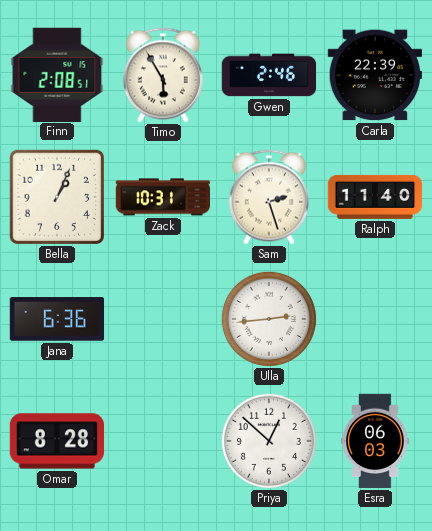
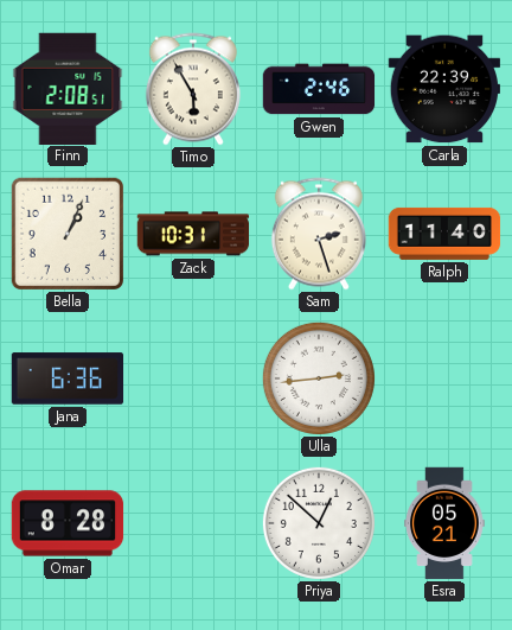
Esra: 06:03 -> 05:21 (444, 523)
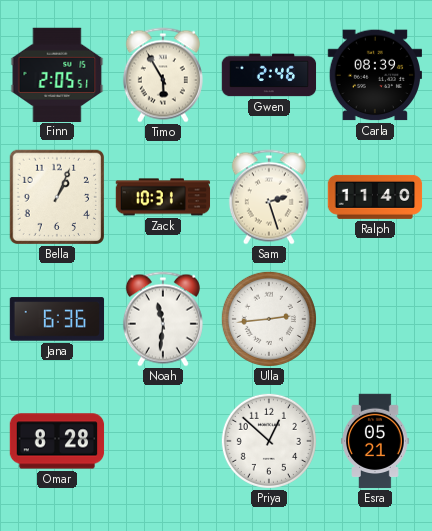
Finn: 2:08 -> 2:05 (57, 74)
Carla: 22:39 -> 08:39 (374, 75)
Noah: none -> 11:31 (163, 319)
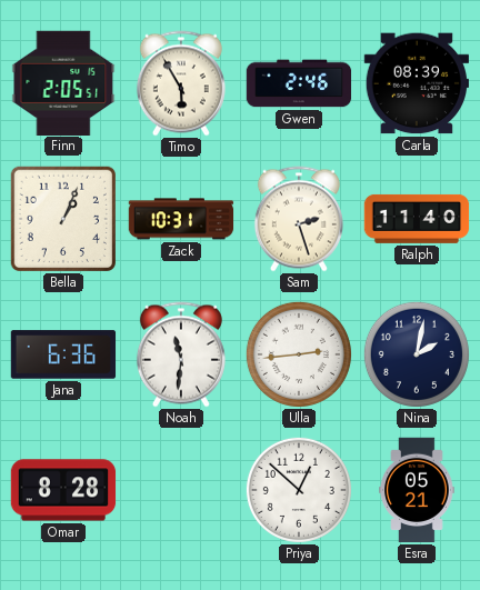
Nina: none -> 2:02 (417, 354)
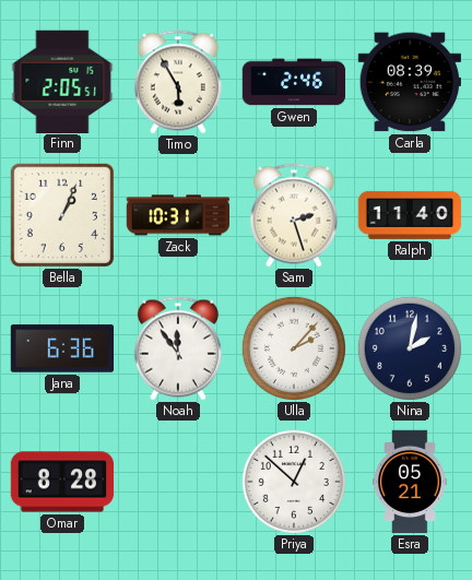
Noah: 11:31 -> 11:54 (178, 348)
Ulla: 2:44 -> 2:07 (294, 348)
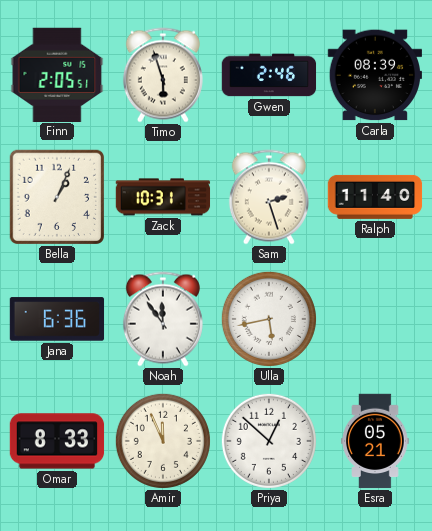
Timo: 5:55 -> 5:57 (163, 75)
Ulla: 2:07 -> 5:43 (269, 319)
Nina: 2:02 -> none (410, 348)
Omar: 8:28 -> 8:33 (57, 441)
Amir: none -> 11:56 (163, 441)
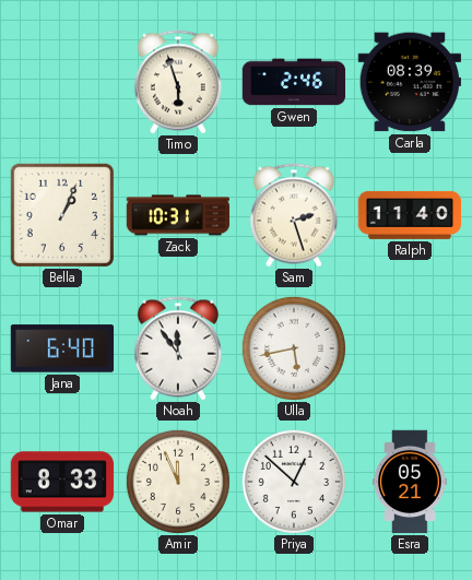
Finn: 2:05 -> none (57, 74)
Jana: 6:36 -> 6:40 (62, 348)
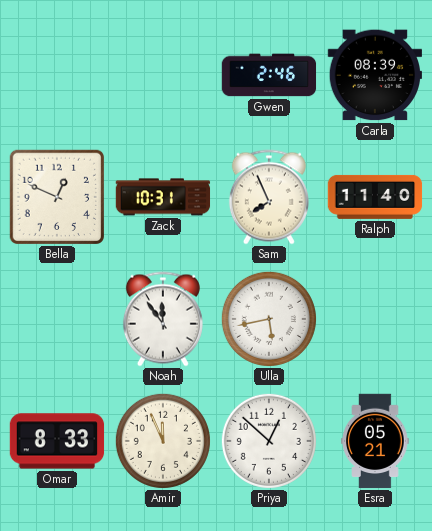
Timo: 5:57 -> none (178, 82)
Bella: 1:04 -> 12:49 (56, 196)
Sam: 2:27 -> 7:56 (269, 197)
Jana: 6:40 -> none (62, 348)
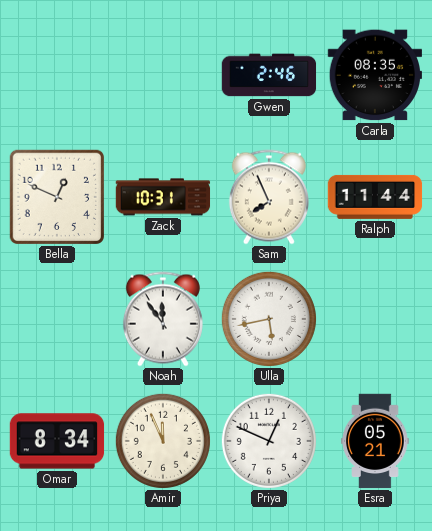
Carla: 08:39 -> 08:35 (374, 75)
Ralph: 11:40 -> 11:44 (375, 197)
Omar: 8:33 -> 8:34 (57, 441)
Priya: 12:52 -> 12:49 (269, 441)
